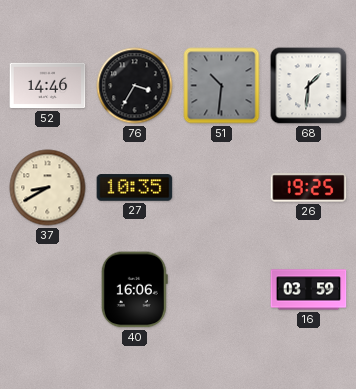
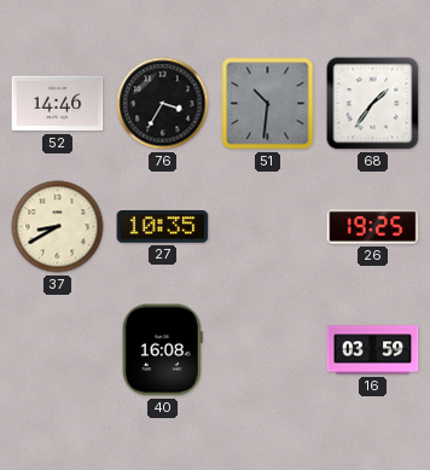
68: 1:31 -> 1:36 (373, 104)
40: 16:06 -> 16:08 (162, 350)
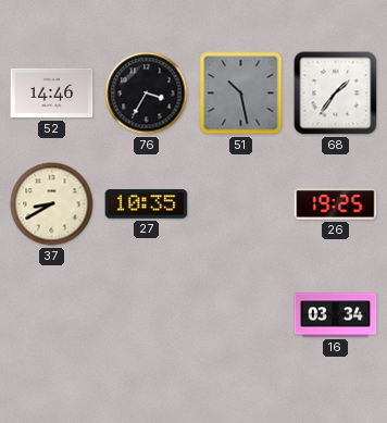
51: 10:31 -> 10:28 (241, 94)
40: 16:08 -> none (162, 350)
16: 03:59 -> 03:34 (336, 315)
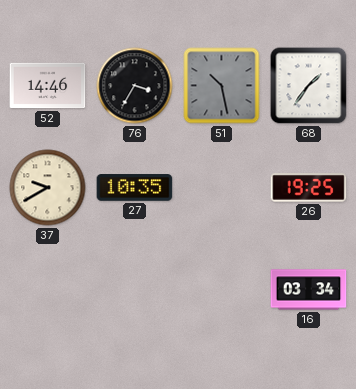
37: 8:40 -> 9:40 (48, 188)
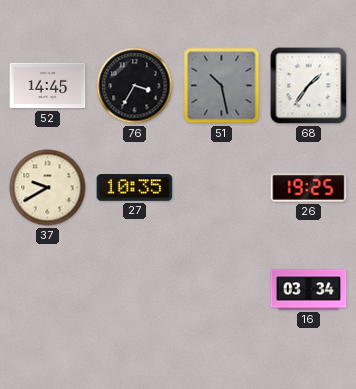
52: 14:46 -> 14:45 (48, 86)
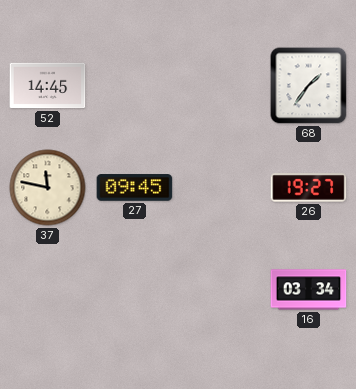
76: 3:35 -> none (135, 86)
51: 10:28 -> none (222, 86)
37: 9:40 -> 11:47 (48, 188)
27: 10:35 -> 09:45 (135, 188)
26: 19:25 -> 19:27 (309, 188)
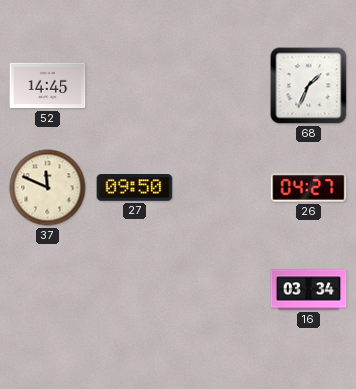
68: 1:36 -> 1:34 (309, 86)
37: 11:47 -> 11:49 (48, 188)
27: 09:45 -> 09:50 (135, 188)
26: 19:27 -> 04:27 (309, 188)
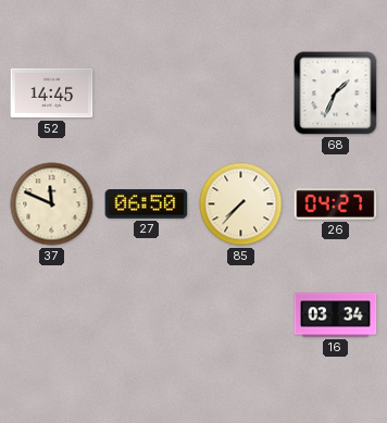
27: 09:50 -> 06:50 (147, 204)
85: none -> 7:37 (241, 204)
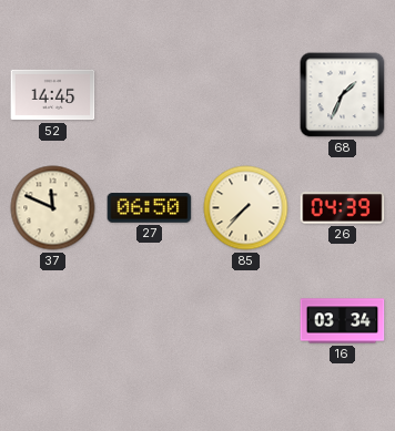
26: 04:27 -> 04:39 (343, 208)
